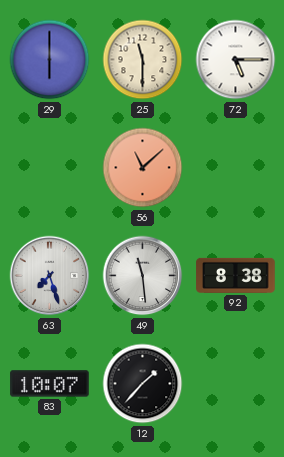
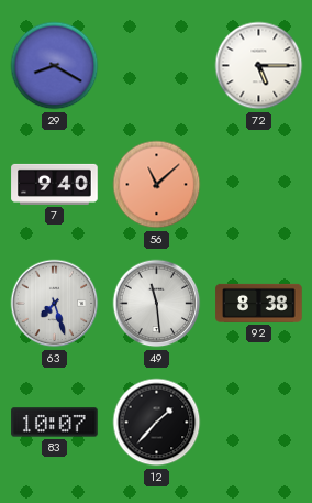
29: 6:00 -> 8:20 (55, 66)
25: 11:30 -> none (143, 60)
7: none -> 9:40 (55, 184)
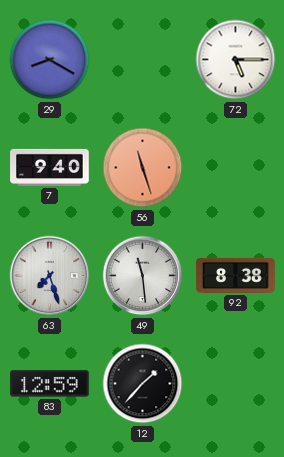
56: 11:08 -> 11:27 (143, 168)
83: 10:07 -> 12:59 (50, 384)
